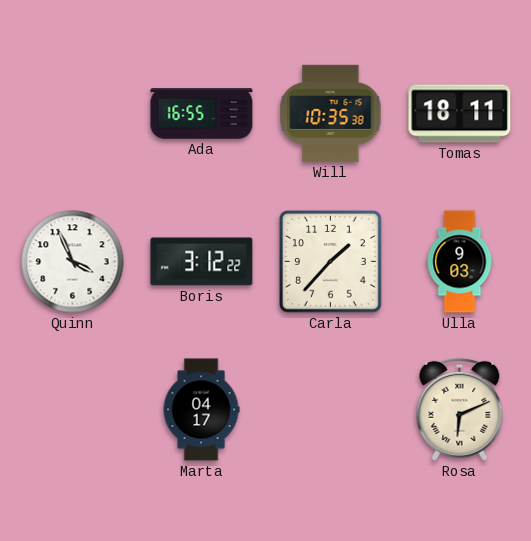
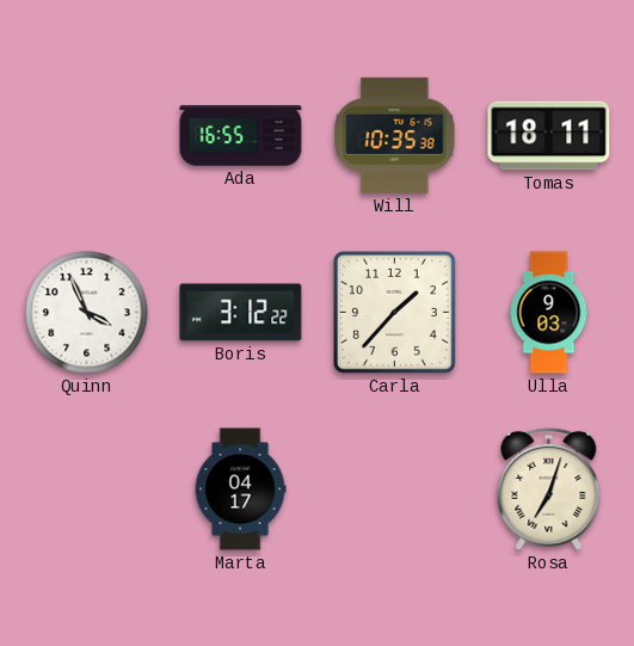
Rosa: 6:11 -> 7:03 (549, 488)
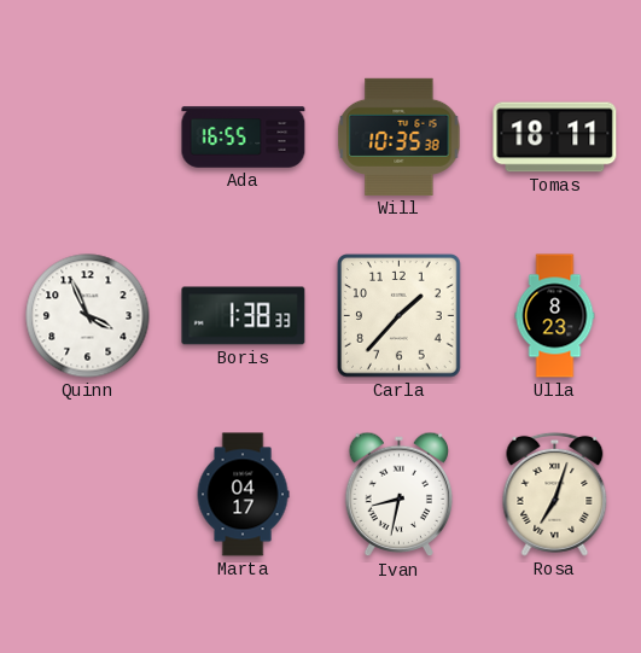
Boris: 3:12 -> 1:38 (244, 316)
Ulla: 9:03 -> 8:23 (555, 316)
Ivan: none -> 8:32 (400, 495)
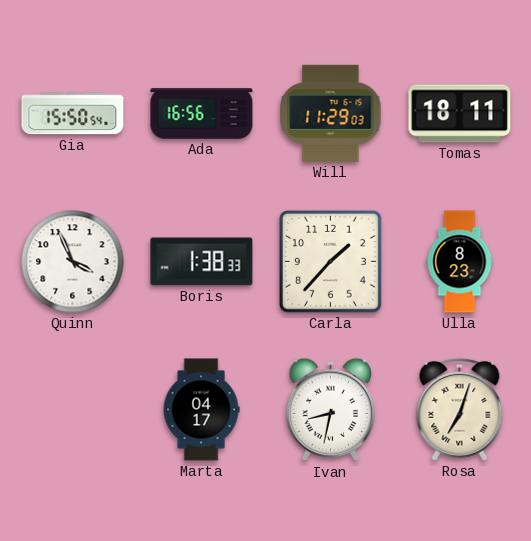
Gia: none -> 15:50 (73, 114)
Ada: 16:55 -> 16:56 (202, 114)
Will: 10:35 -> 11:29 (331, 113)
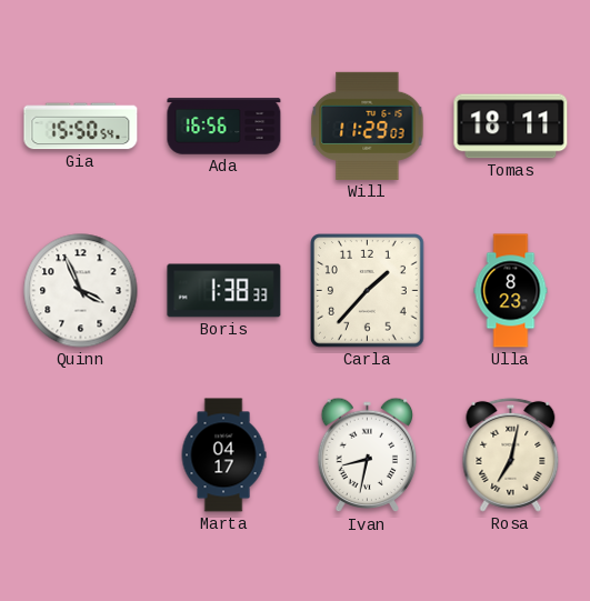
Rosa: 7:03 -> 7:02 (511, 454)
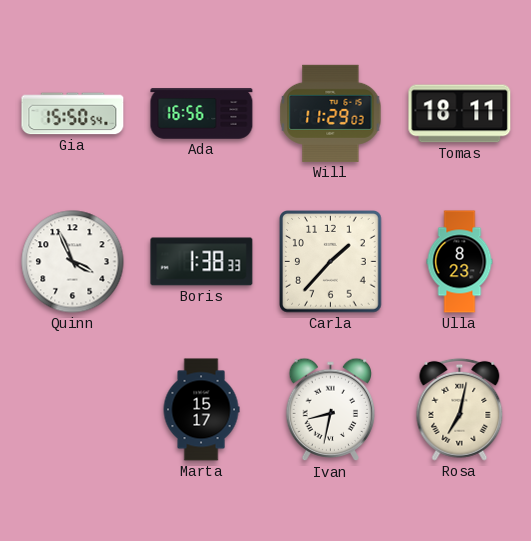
Marta: 04:17 -> 15:17 (201, 410)
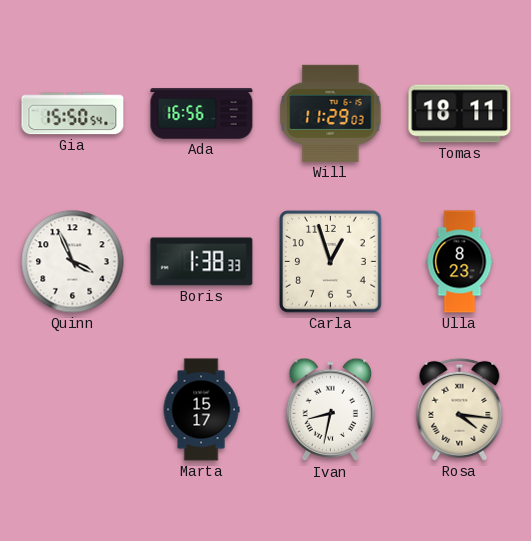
Carla: 1:37 -> 12:57 (331, 262)
Rosa: 7:02 -> 4:16 (460, 409)
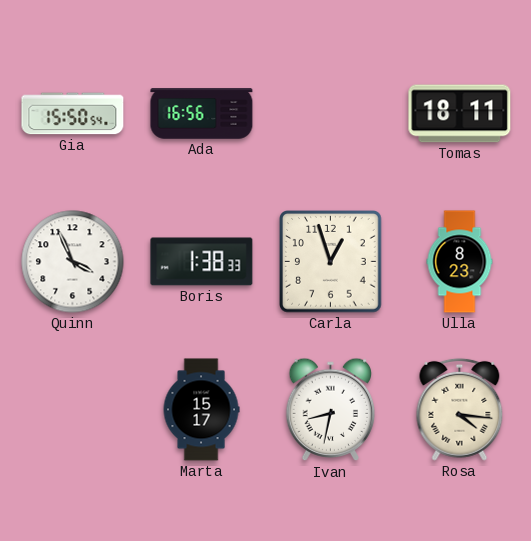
Will: 11:29 -> none (331, 113)
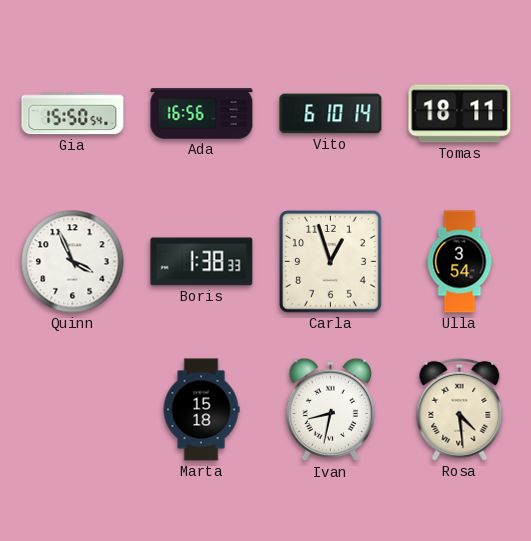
Vito: none -> 6:10 (331, 114)
Ulla: 8:23 -> 3:54 (460, 262)
Marta: 15:17 -> 15:18 (201, 410)
Rosa: 4:16 -> 4:29 (460, 409)
